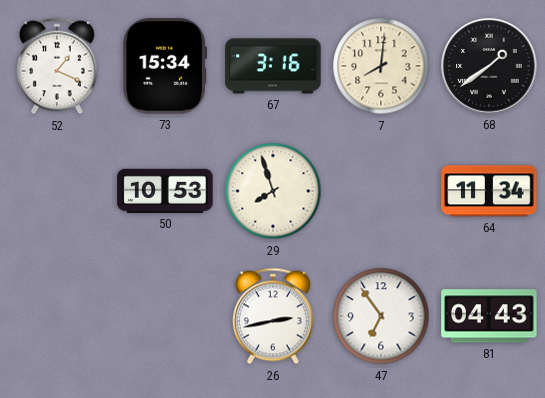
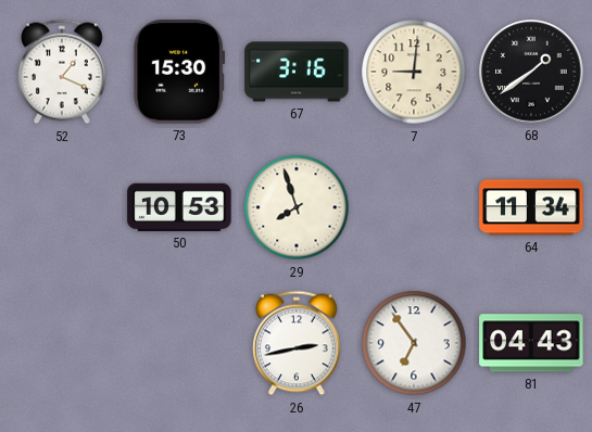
73: 15:34 -> 15:30 (179, 72)
7: 8:01 -> 9:01 (414, 72)
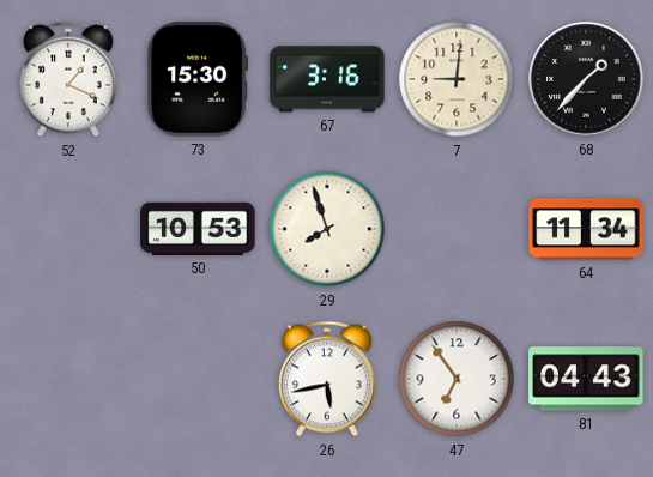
68: 1:39 -> 1:37 (586, 79)
26: 2:43 -> 5:43 (328, 379)
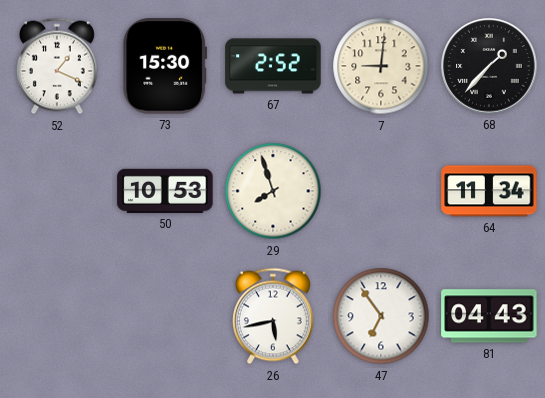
67: 3:16 -> 2:52 (273, 66)
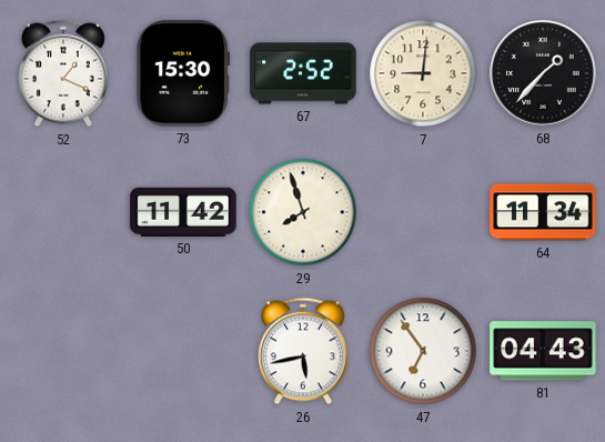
50: 10:53 -> 11:42 (183, 212)
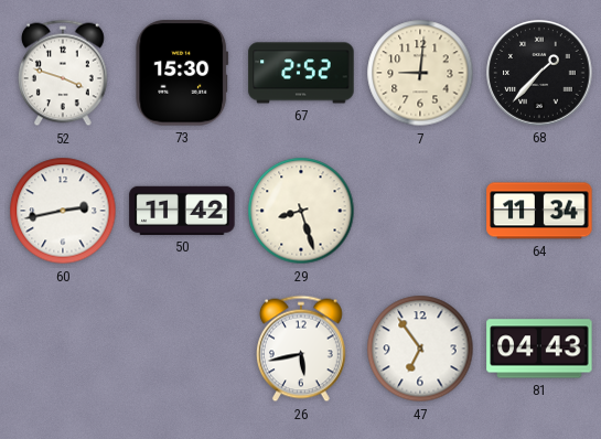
52: 1:19 -> 3:48 (64, 73)
60: none -> 2:43 (63, 211)
29: 7:57 -> 8:27 (301, 211)
